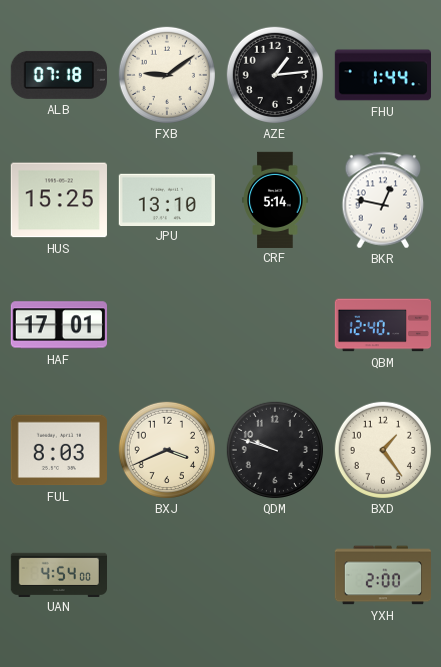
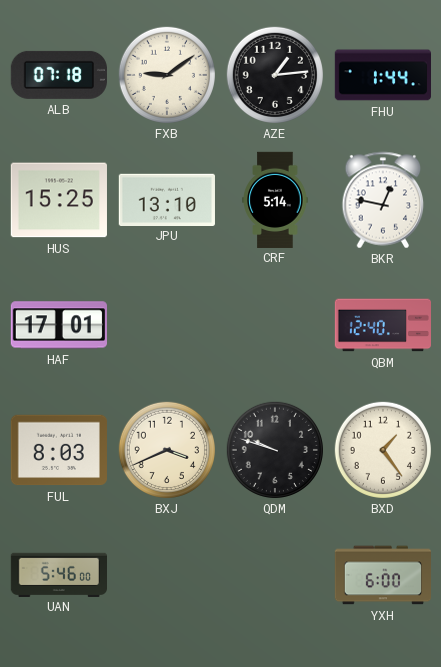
UAN: 4:54 -> 5:46 (58, 574)
YXH: 2:00 -> 6:00 (382, 575)
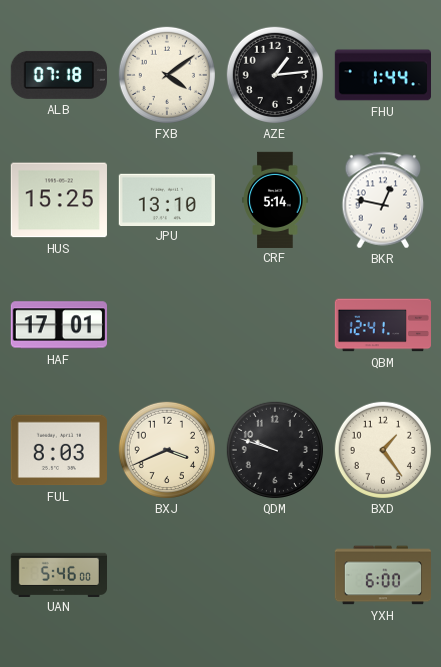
FXB: 9:09 -> 4:09 (167, 75)
QBM: 12:40 -> 12:41 (383, 325)
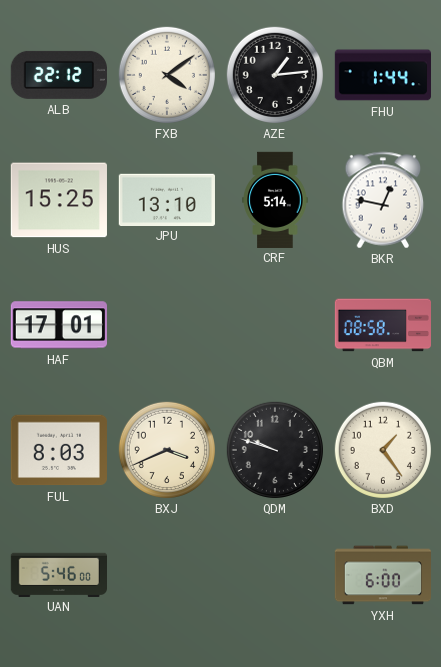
ALB: 07:18 -> 22:12 (59, 75)
QBM: 12:41 -> 08:58 (383, 325)
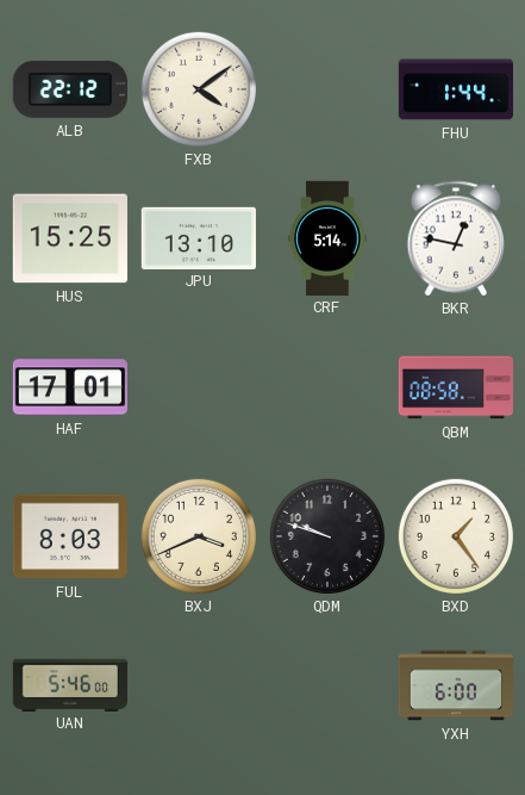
AZE: 1:14 -> none (275, 75)
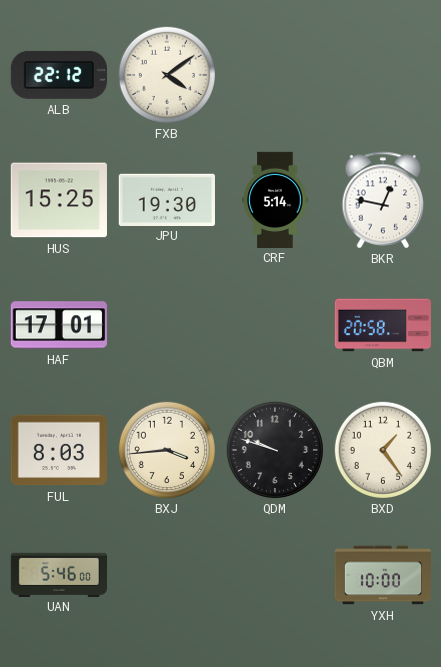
FHU: 1:44 -> none (455, 89)
JPU: 13:10 -> 19:30 (167, 199)
QBM: 08:58 -> 20:58 (383, 325)
BXJ: 3:41 -> 3:44 (167, 450)
YXH: 6:00 -> 10:00 (382, 575)
